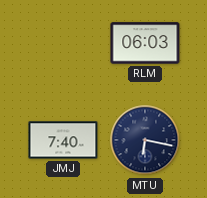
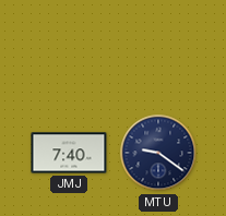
RLM: 06:03 -> none (145, 43)
MTU: 6:17 -> 9:21 (158, 153)
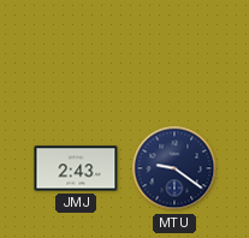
JMJ: 7:40 -> 2:43 (76, 168)
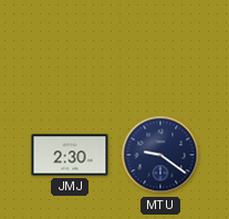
JMJ: 2:43 -> 2:30 (70, 155)
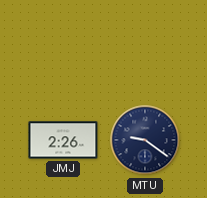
JMJ: 2:30 -> 2:26 (63, 140)
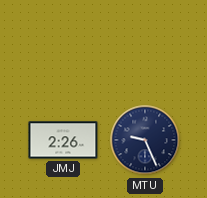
MTU: 9:21 -> 9:26 (145, 140)
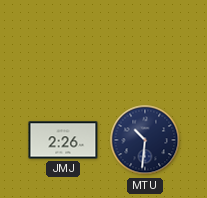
MTU: 9:26 -> 10:31 (145, 140)
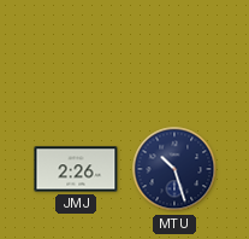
MTU: 10:31 -> 10:27 (174, 169)
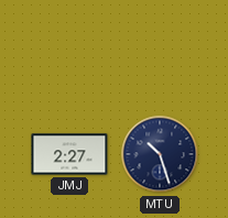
JMJ: 2:26 -> 2:27 (69, 154)
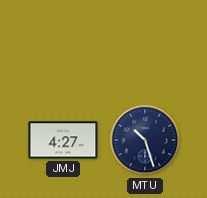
JMJ: 2:27 -> 4:27 (63, 140)
